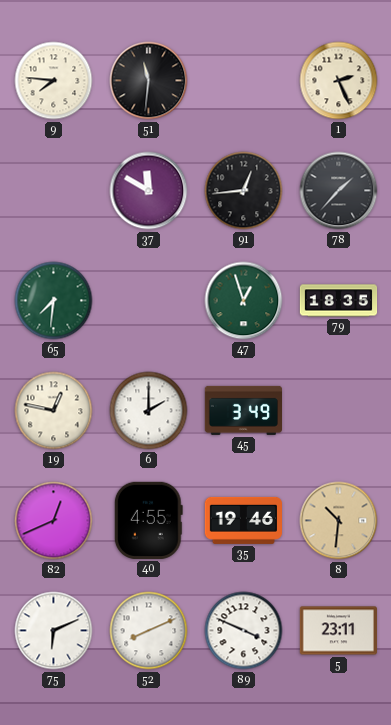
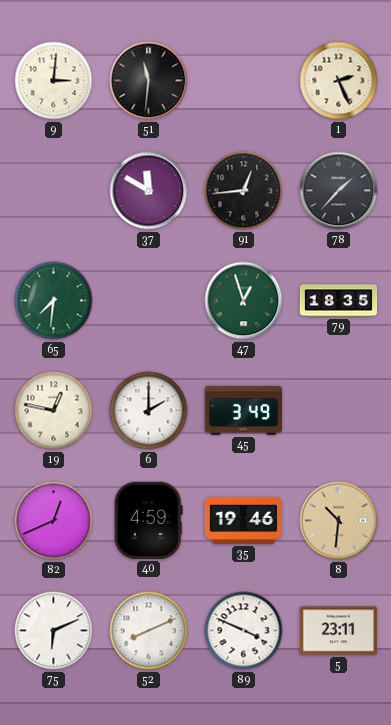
9: 7:46 -> 3:01 (54, 81)
40: 4:55 -> 4:59 (148, 520)
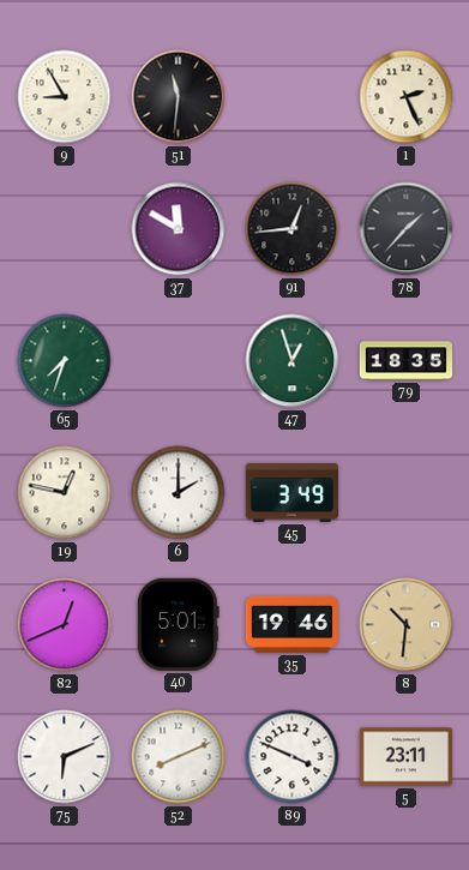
9: 3:01 -> 8:55 (65, 97)
65: 7:31 -> 7:33 (65, 361)
40: 4:59 -> 5:01 (178, 624)
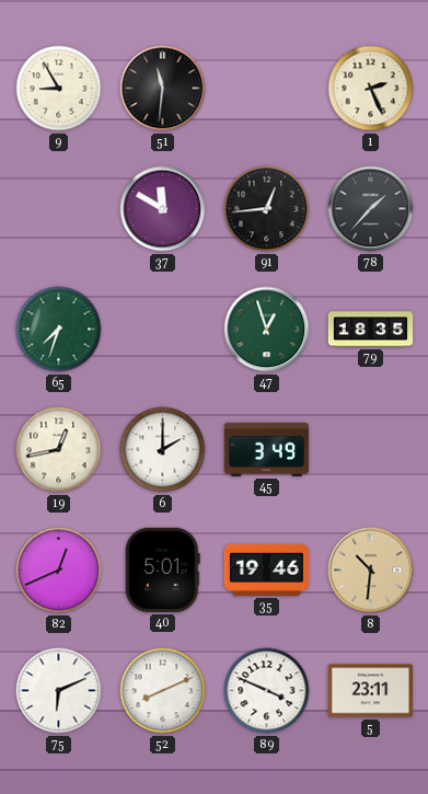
19: 12:47 -> 12:43 (59, 450)
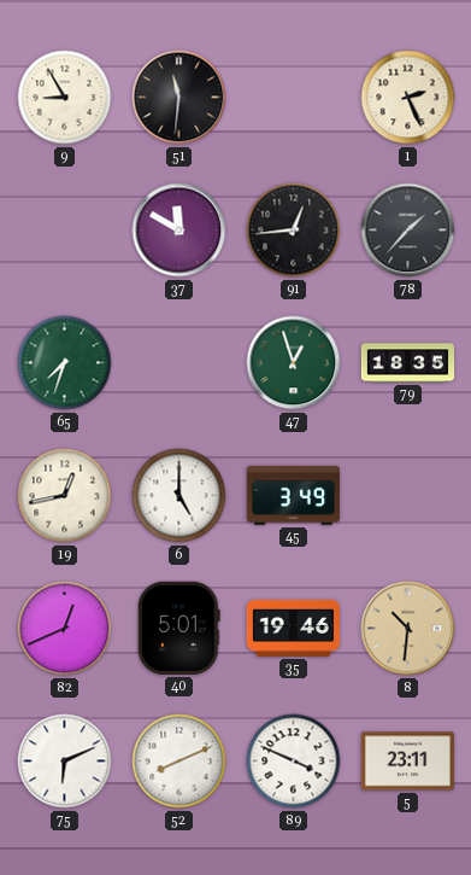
6: 2:00 -> 5:00 (179, 496)
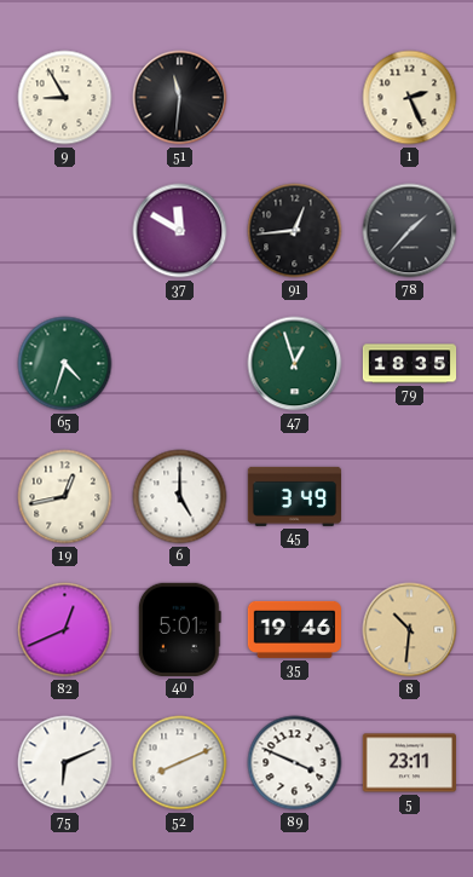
65: 7:33 -> 4:33 (65, 364)
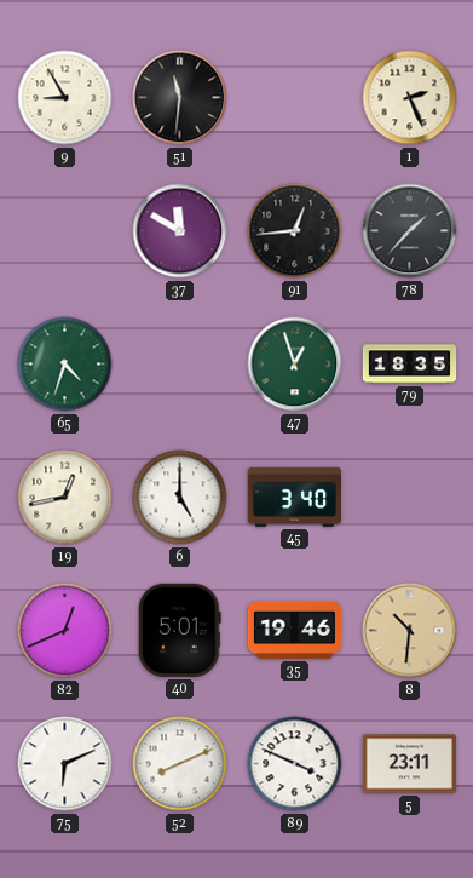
45: 3:49 -> 3:40 (294, 497)
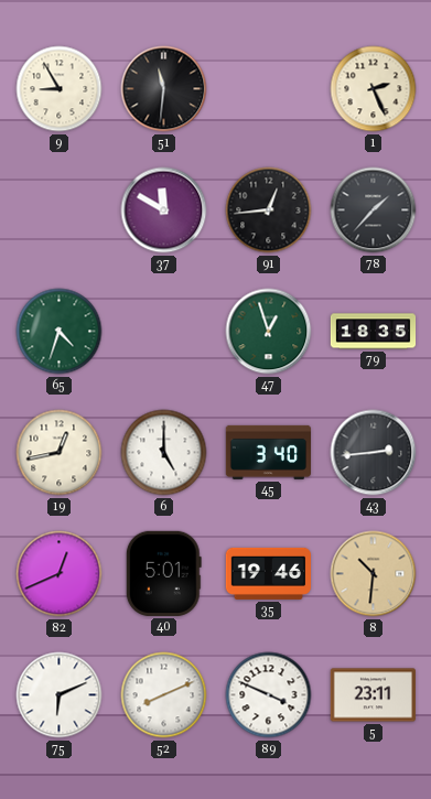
43: none -> 2:44 (374, 453)
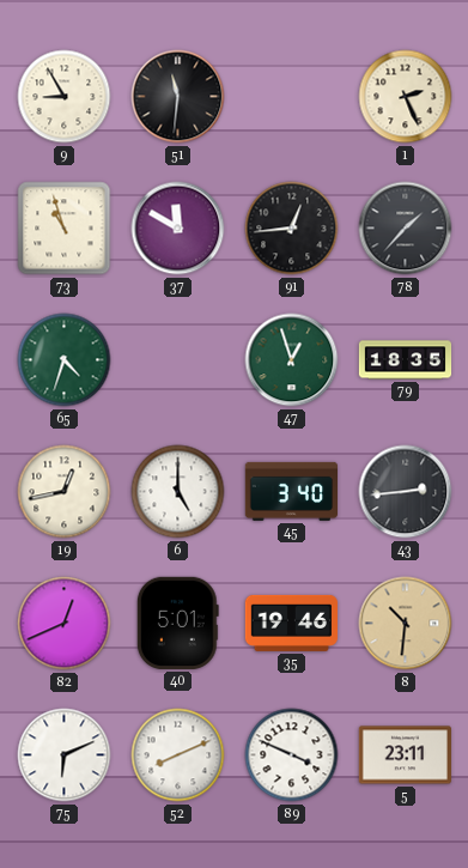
73: none -> 10:57 (65, 229)
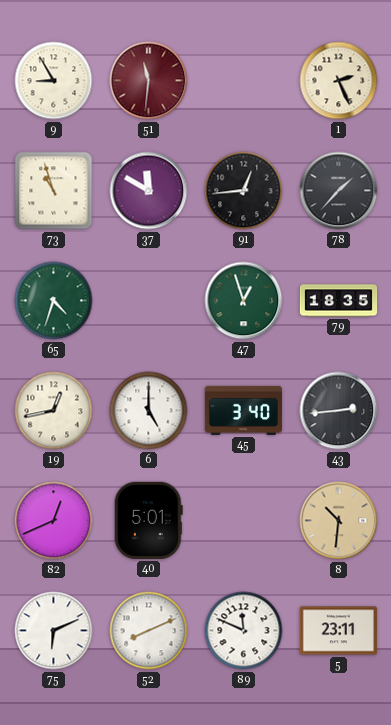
51 dial: black -> burgundy (149, 81)
35: 19:46 -> none (291, 623)
89: 3:49 -> 11:49 (244, 631)
